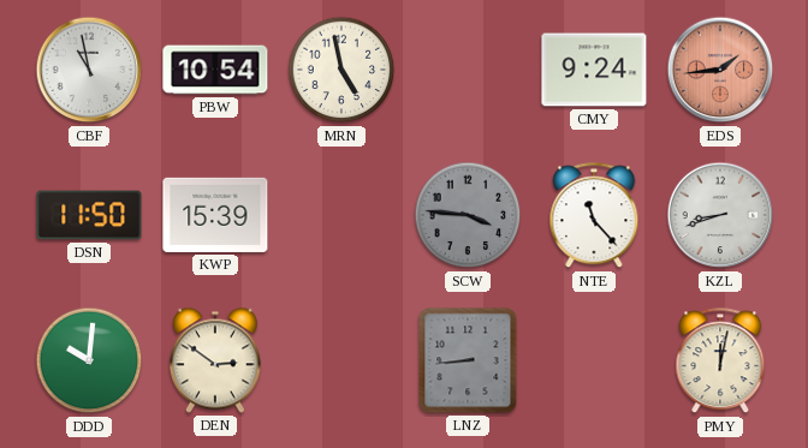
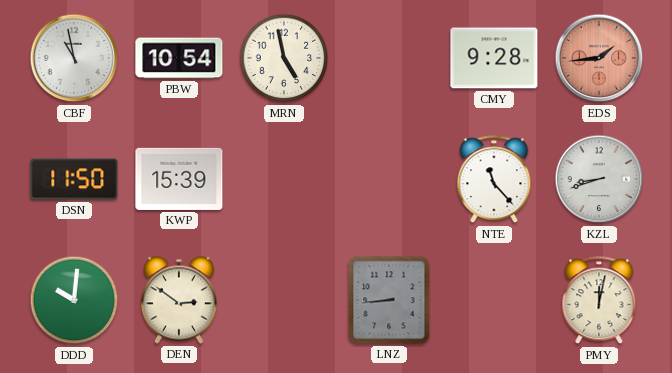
CMY: 9:24 -> 9:28 (494, 58)
SCW: 3:46 -> none (468, 215)
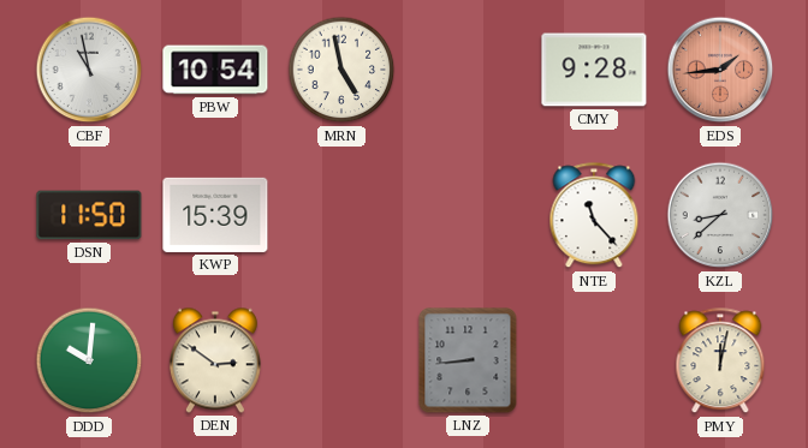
KZL: 8:42 -> 8:38 (720, 215)
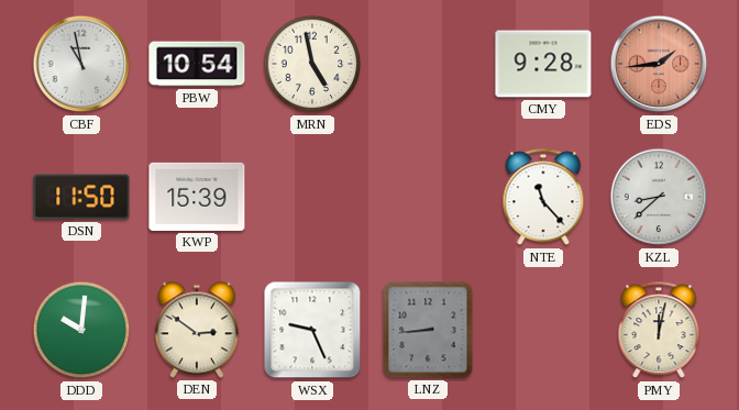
WSX: none -> 9:26 (312, 330)
